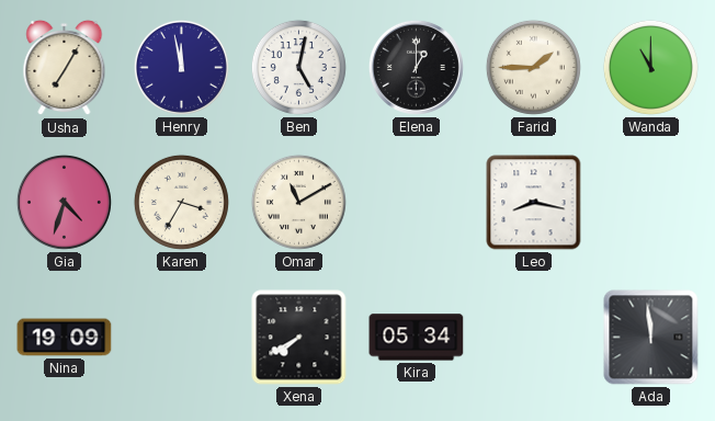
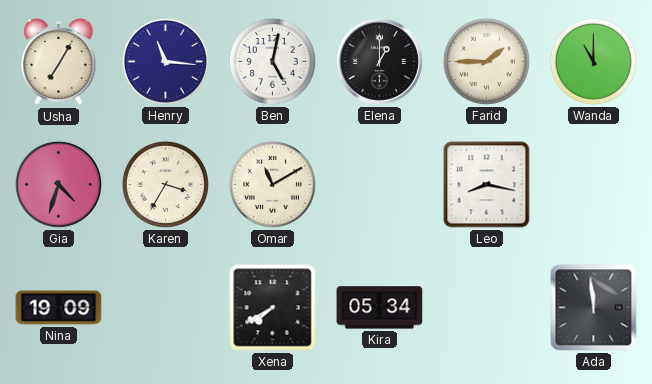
Henry: 11:58 -> 11:16 (165, 61)
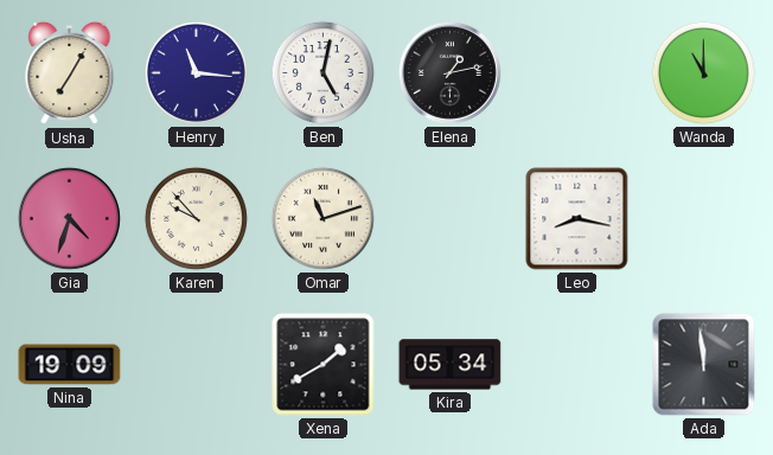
Elena: 1:00 -> 1:13 (449, 72)
Farid: 1:45 -> none (486, 61)
Karen: 3:35 -> 9:53 (196, 218)
Omar: 11:10 -> 11:12 (322, 218)
Xena: 7:40 -> 1:40 (324, 365)
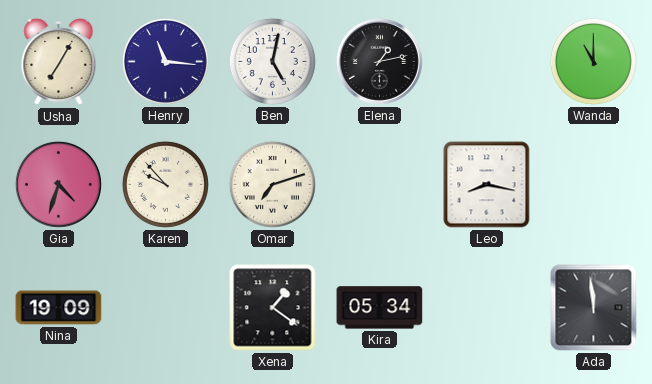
Omar: 11:12 -> 7:12 (272, 184)
Xena: 1:40 -> 1:21 (273, 308)
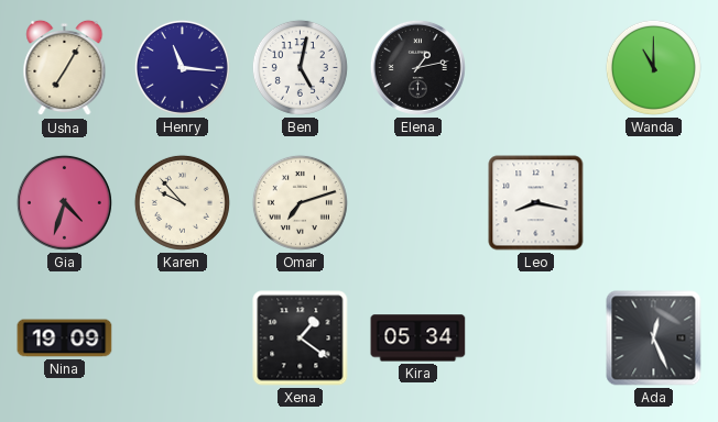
Ada: 11:59 -> 12:26 (654, 338)
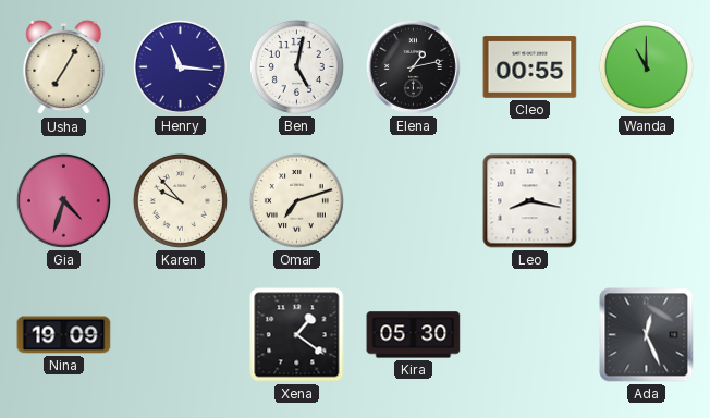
Cleo: none -> 00:55 (530, 67)
Kira: 05:34 -> 05:30 (414, 335)
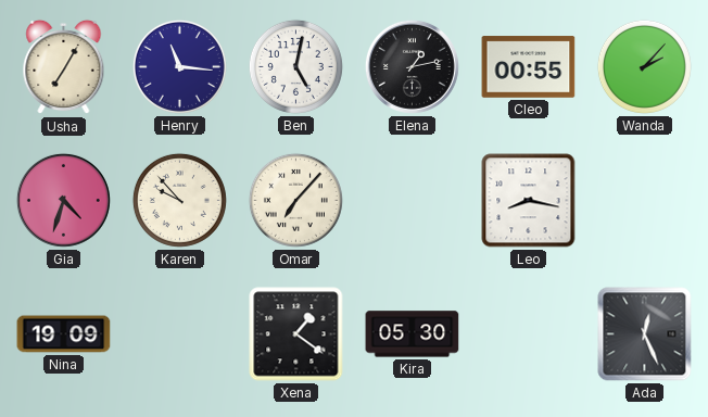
Wanda: 11:00 -> 2:07 (644, 66)
Omar: 7:12 -> 7:07 (295, 200)
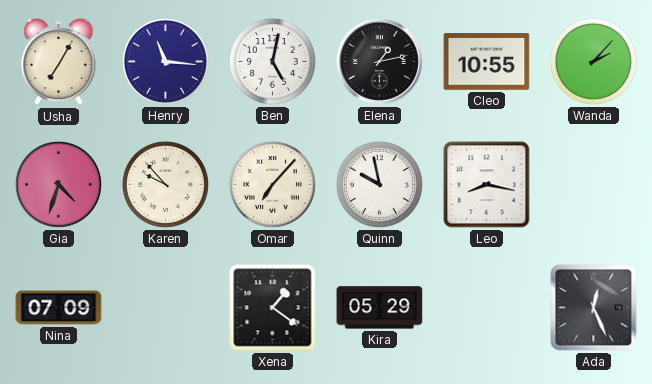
Cleo: 00:55 -> 10:55 (487, 62)
Quinn: none -> 9:58 (379, 184)
Nina: 19:09 -> 07:09 (59, 308)
Kira: 05:30 -> 05:29 (380, 308)
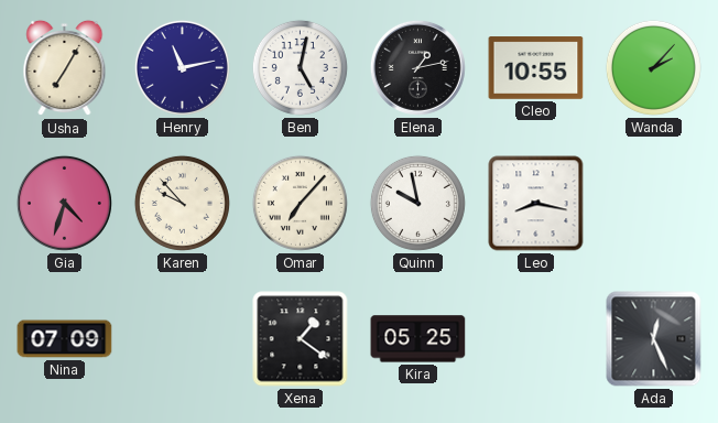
Henry: 11:16 -> 11:13 (182, 67)
Kira: 05:29 -> 05:25 (418, 339)
